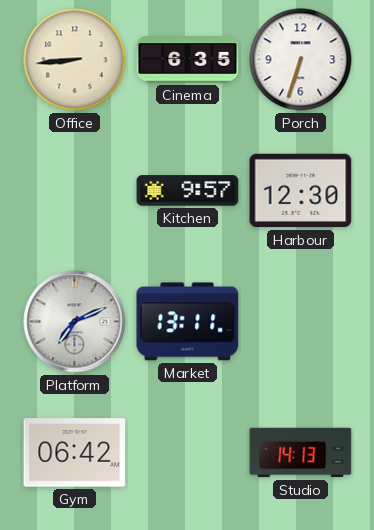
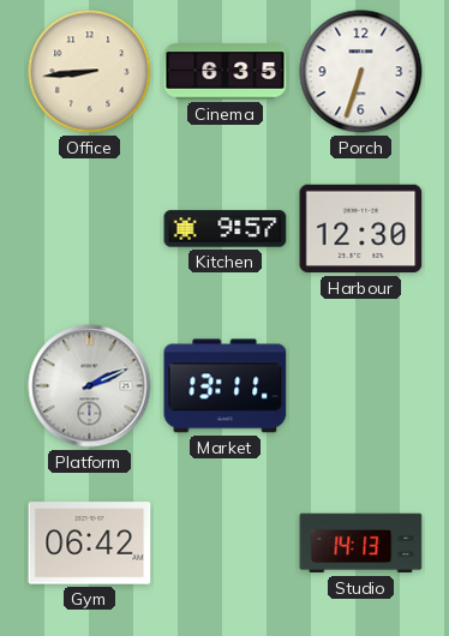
Platform: 7:11 -> 2:11 (90, 386)
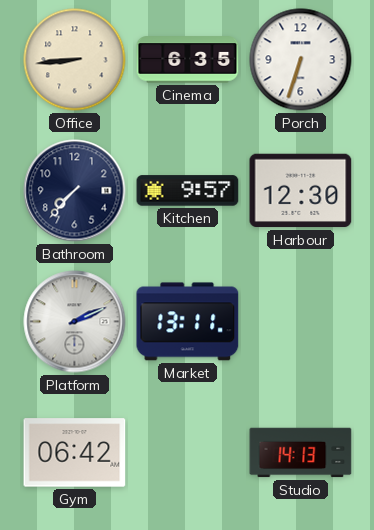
Bathroom: none -> 7:37 (75, 191)
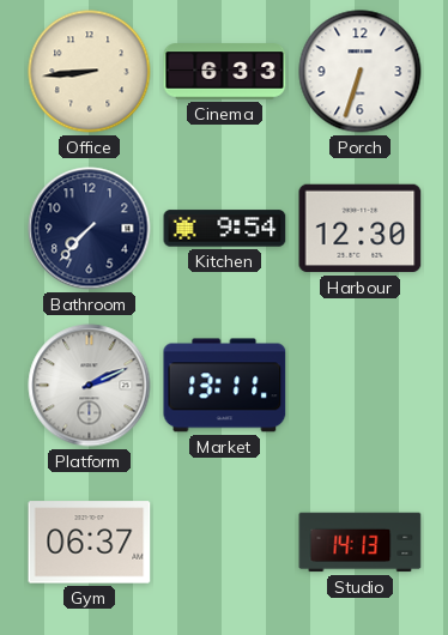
Cinema: 6:35 -> 6:33 (225, 72)
Kitchen: 9:57 -> 9:54 (225, 229)
Gym: 06:42 -> 06:37 (90, 543)
